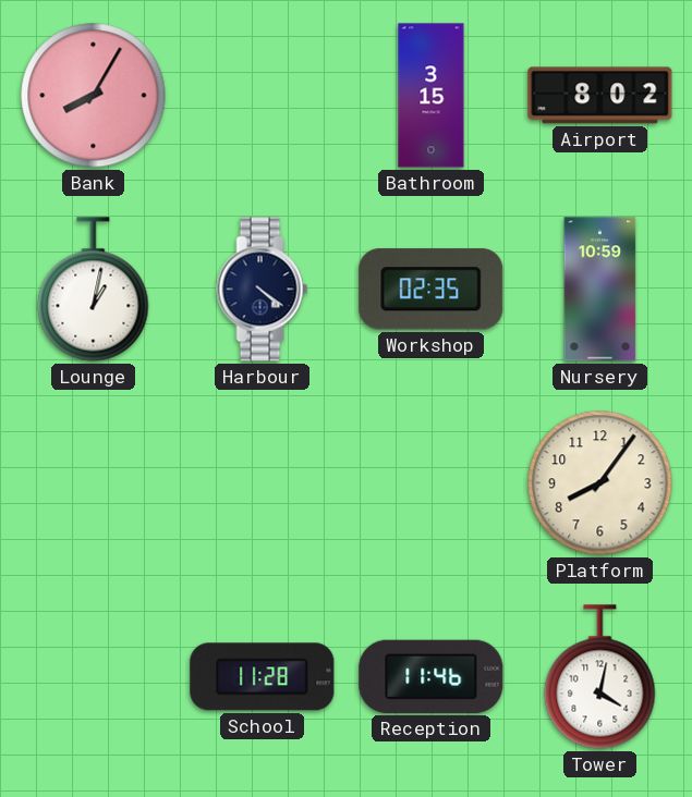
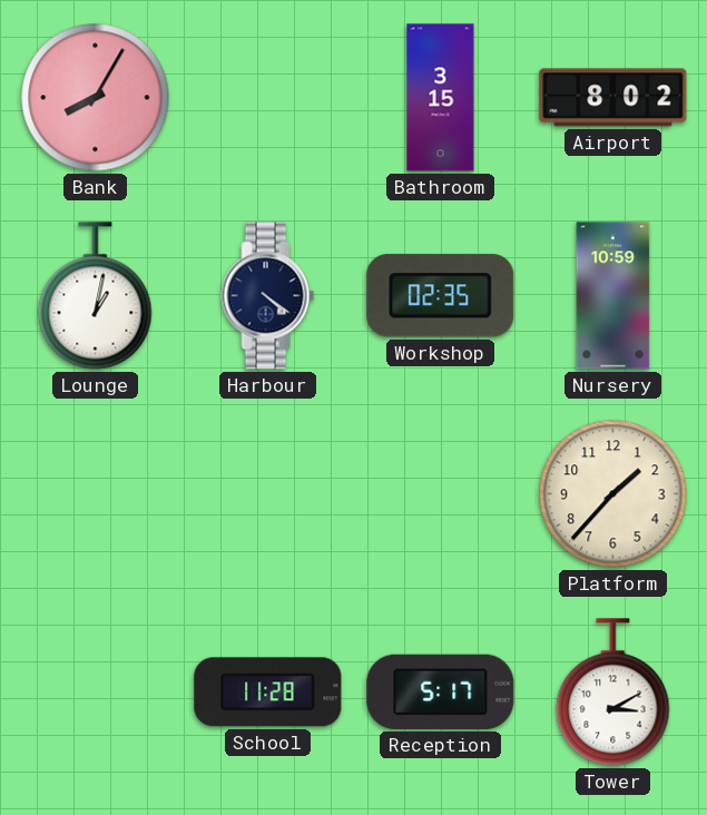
Platform: 8:06 -> 1:37 (613, 494)
Reception: 11:46 -> 5:17 (441, 691)
Tower: 4:02 -> 3:10 (613, 693)
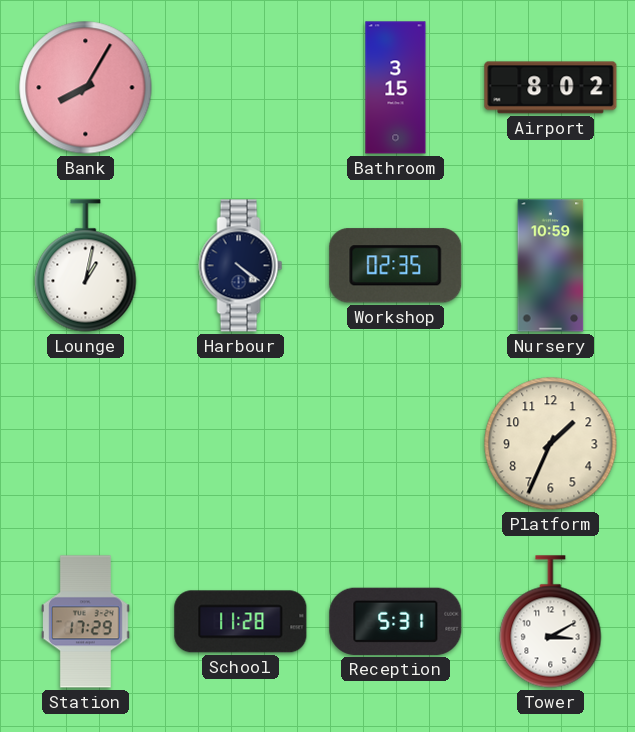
Platform: 1:37 -> 1:34 (551, 444)
Station: none -> 17:29 (86, 622)
Reception: 5:17 -> 5:31 (396, 621)
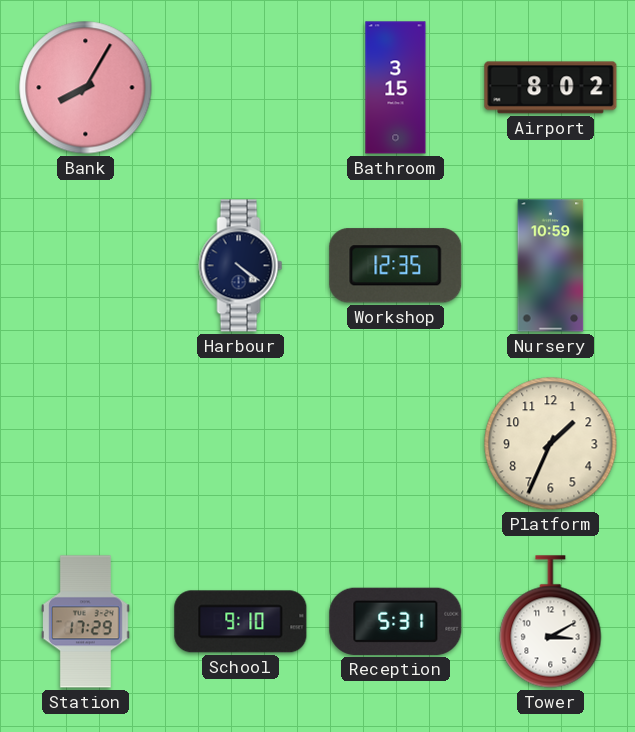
Lounge: 1:02 -> none (86, 266)
Workshop: 02:35 -> 12:35 (396, 266)
School: 11:28 -> 9:10 (241, 622)
